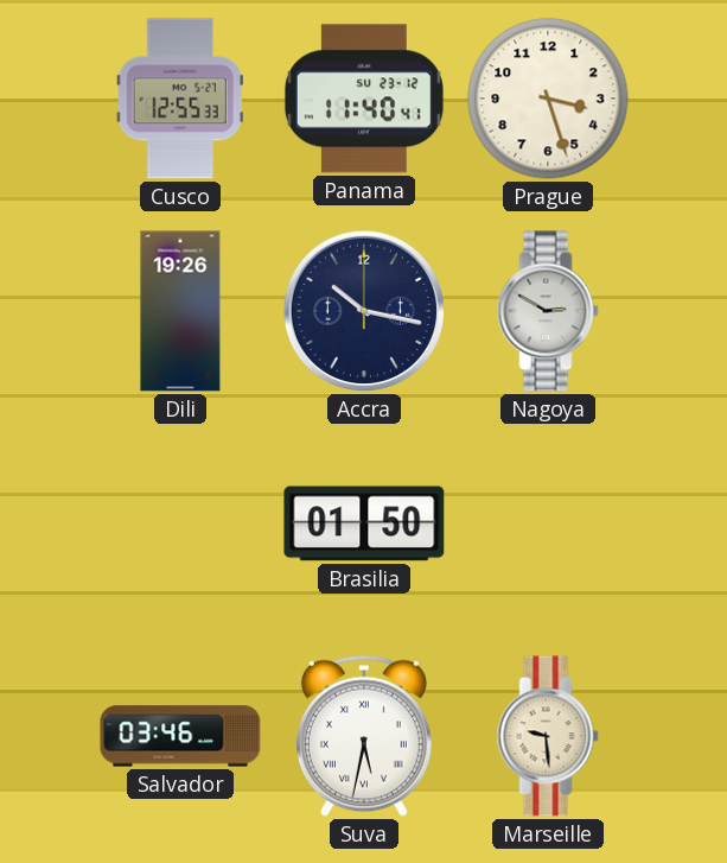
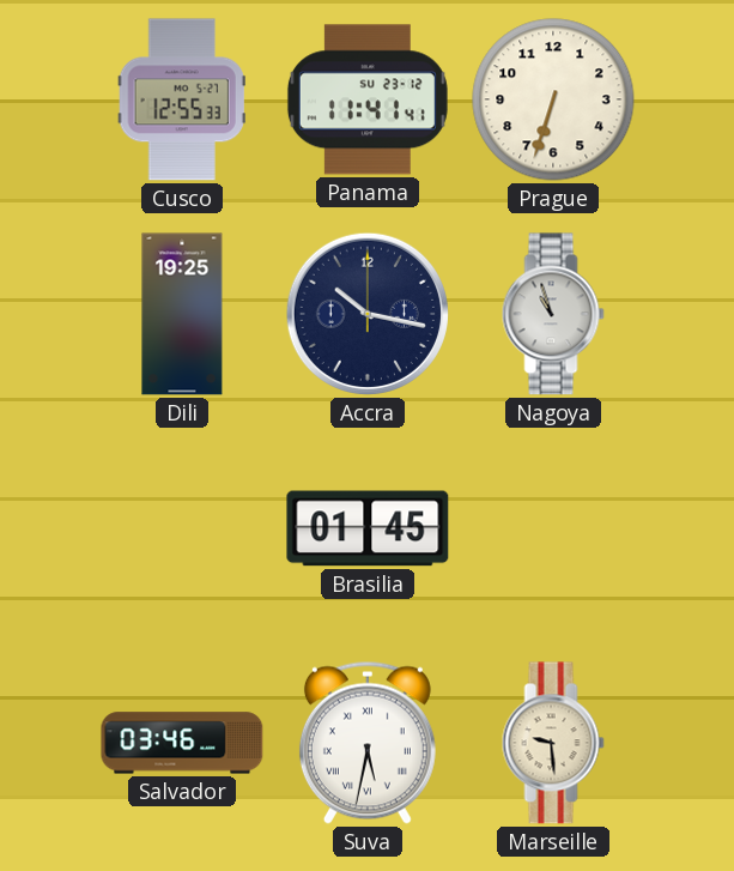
Panama: 11:40 -> 11:41 (368, 99)
Prague: 3:27 -> 6:33 (553, 99)
Dili: 19:26 -> 19:25 (182, 314)
Nagoya: 2:50 -> 10:57 (553, 314)
Brasilia: 01:50 -> 01:45 (368, 528)
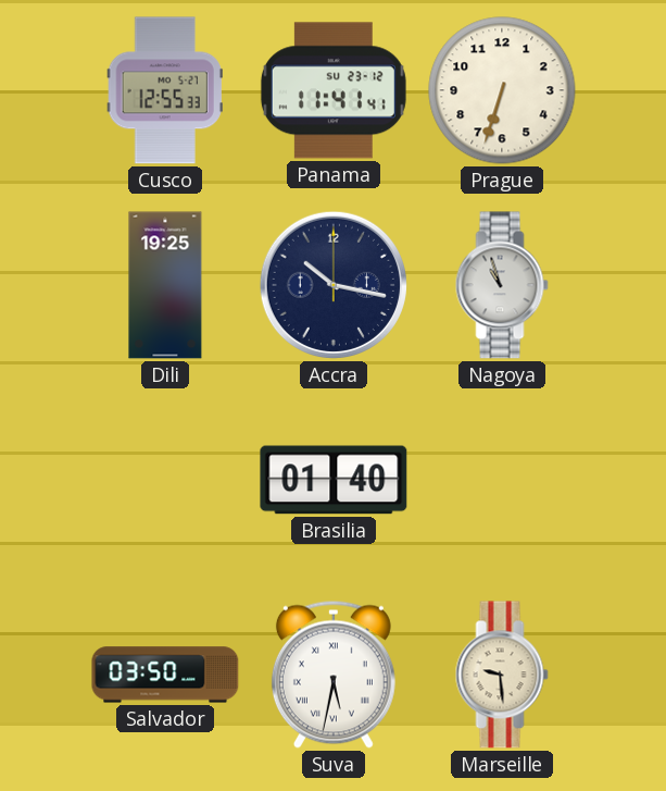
Brasilia: 01:45 -> 01:40 (334, 480)
Salvador: 03:46 -> 03:50 (165, 675)
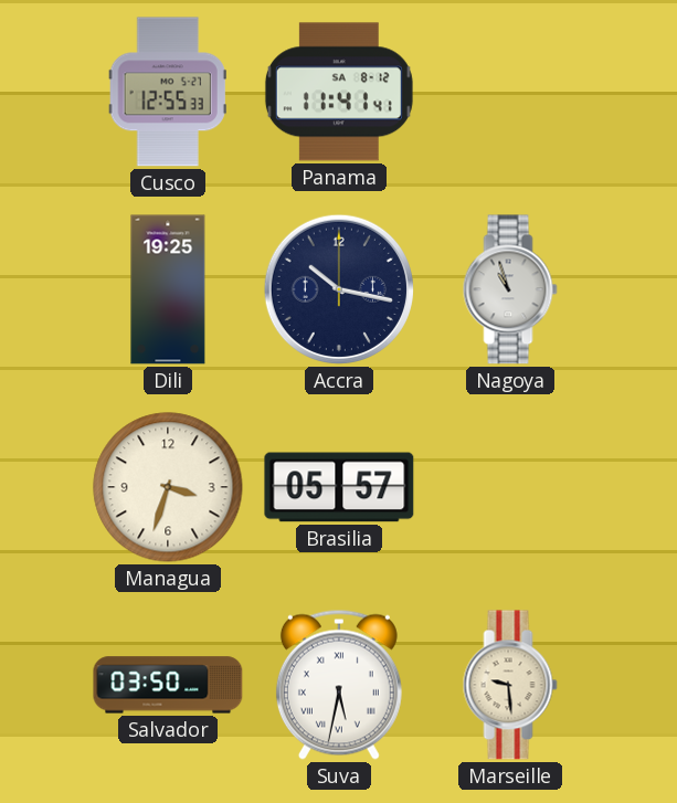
Panama date: SU 23-12 -> SA 8-12 (339, 92)
Prague: 6:33 -> none (502, 90)
Managua: none -> 3:33 (168, 487)
Brasilia: 01:40 -> 05:57 (339, 487)
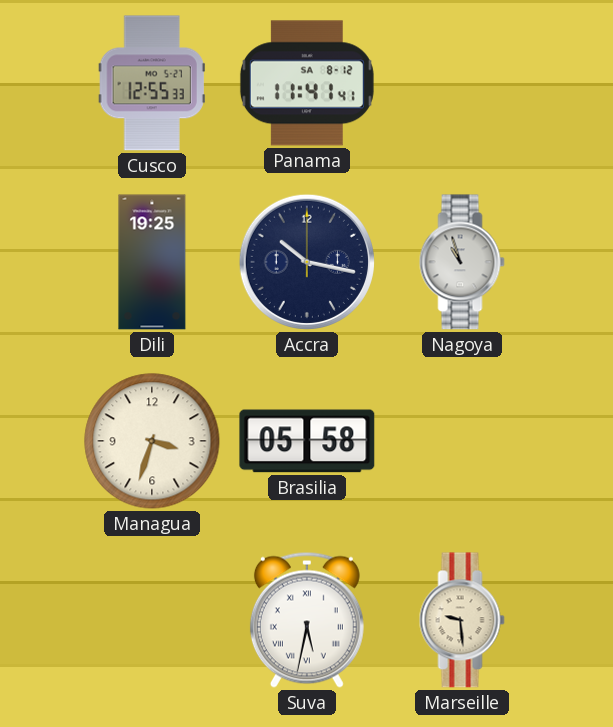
Brasilia: 05:57 -> 05:58 (307, 441)
Salvador: 03:50 -> none (168, 685)
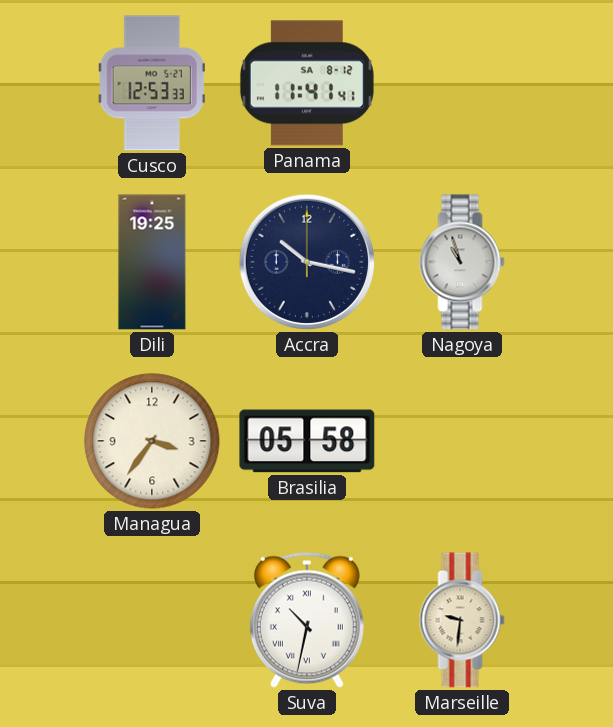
Cusco: 12:55 -> 12:53 (152, 83)
Managua: 3:33 -> 3:36 (152, 441)
Suva: 5:32 -> 10:32 (307, 620)
Marseille: 9:29 -> 9:31 (462, 620)
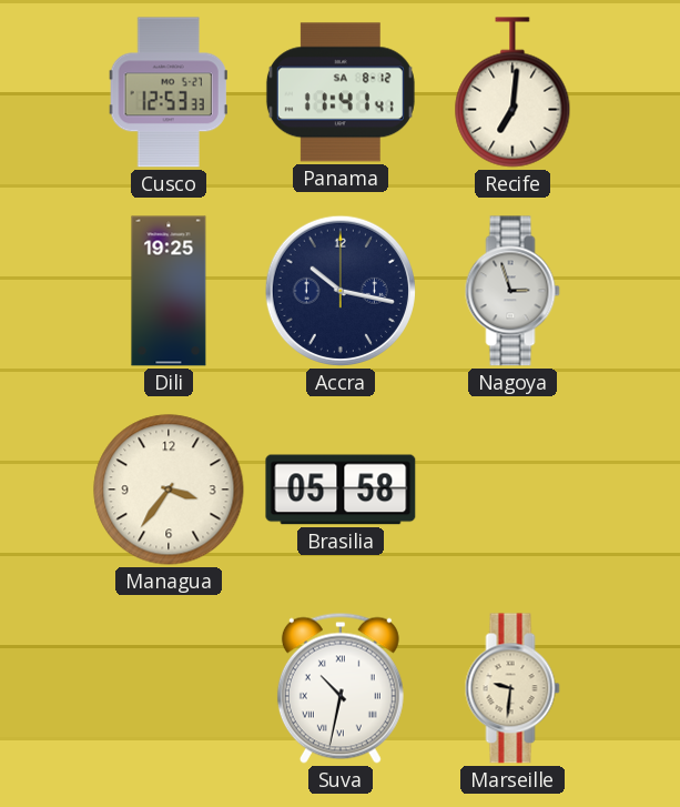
Recife: none -> 7:01 (512, 92)
Nagoya: 10:57 -> 2:57 (512, 291)
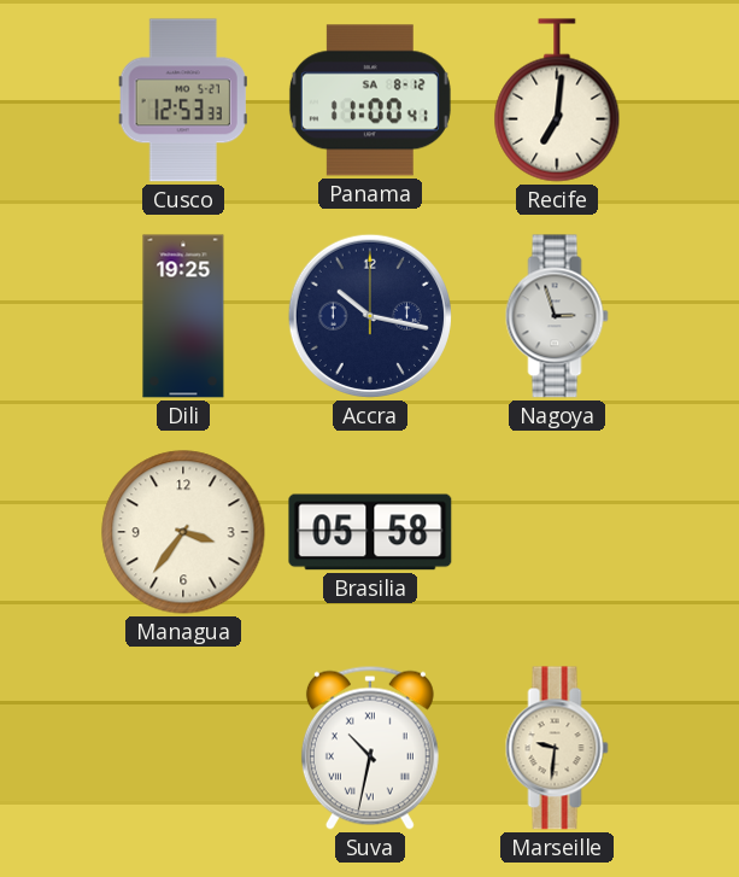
Panama: 11:41 -> 11:00 (370, 100)
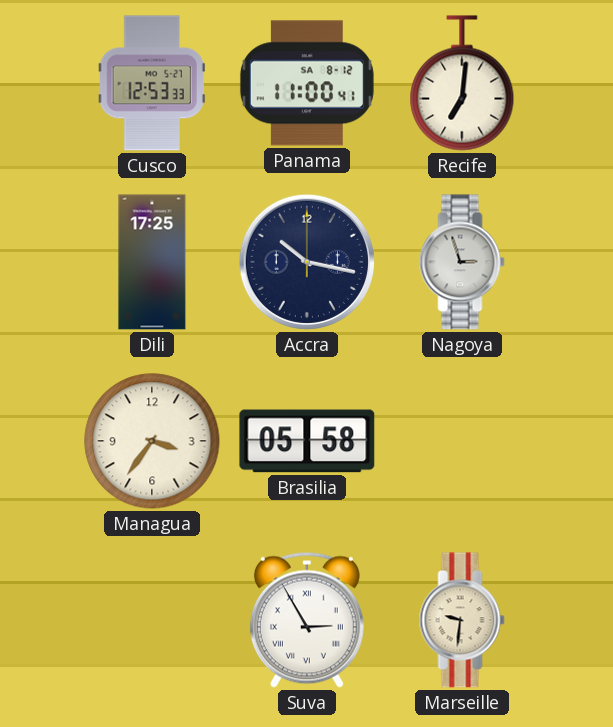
Dili: 19:25 -> 17:25 (152, 262)
Suva: 10:32 -> 2:55 (307, 620)
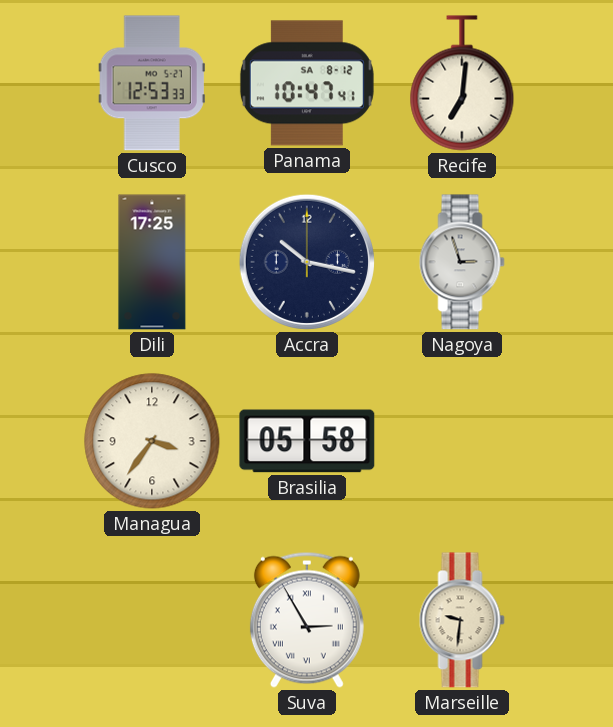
Panama: 11:00 -> 10:47 (307, 83)
